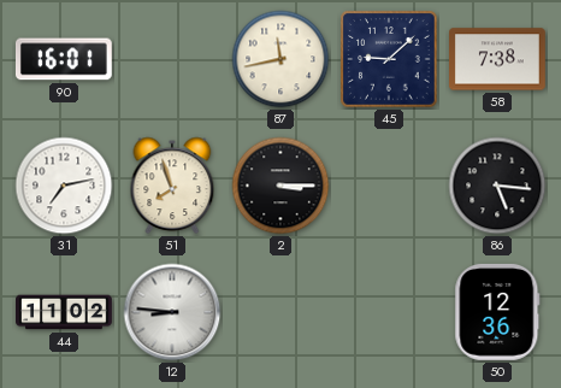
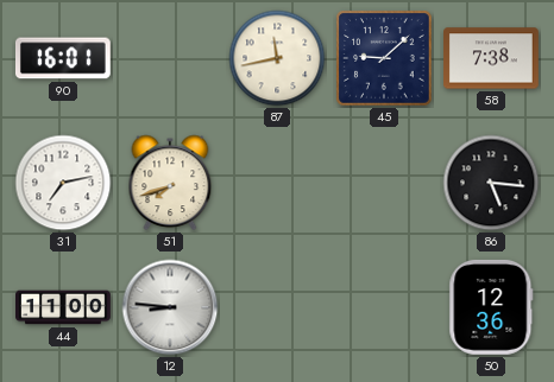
51: 7:57 -> 7:42 (170, 183)
2: 3:15 -> none (280, 186)
44: 11:02 -> 11:00 (63, 307)
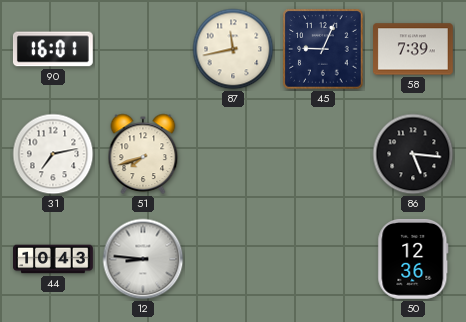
45: 9:08 -> 9:04 (323, 49)
58: 7:38 -> 7:39 (414, 49)
44: 11:00 -> 10:43 (53, 259)
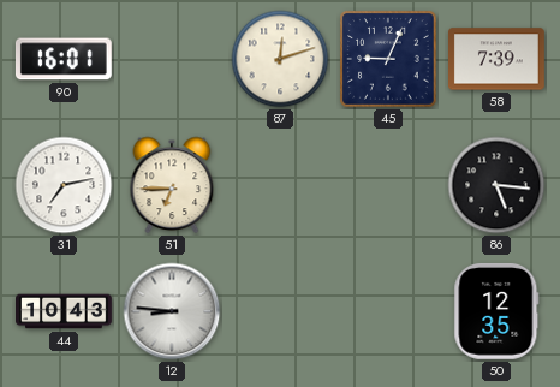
87: 11:43 -> 12:12 (280, 59)
51: 7:42 -> 6:45 (172, 185)
50: 12:36 -> 12:35 (496, 311)
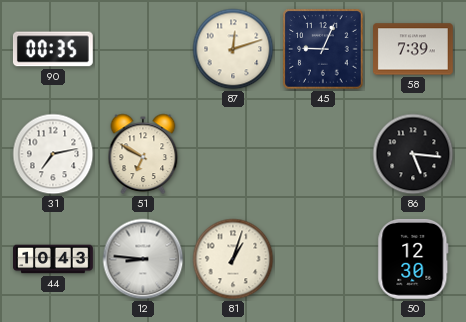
90: 16:01 -> 00:35 (53, 49)
51: 6:45 -> 6:50 (143, 154)
81: none -> 1:03 (233, 259)
50: 12:35 -> 12:30 (413, 259)
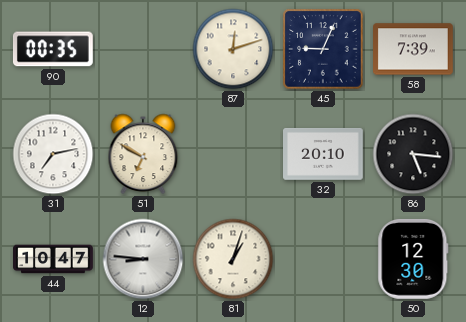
32: none -> 20:10 (324, 154)
44: 10:43 -> 10:47 (53, 259)
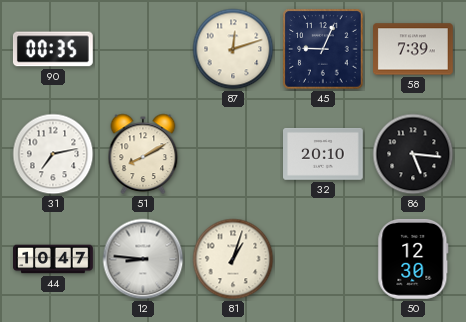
51: 6:50 -> 8:10 (143, 154)
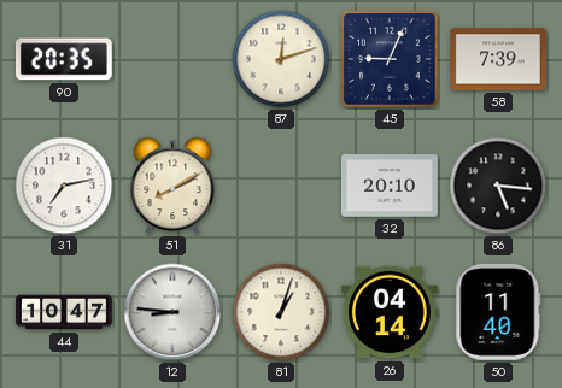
90: 00:35 -> 20:35 (64, 59)
26: none -> 04:14 (390, 312)
50: 12:30 -> 11:40 (498, 312)
